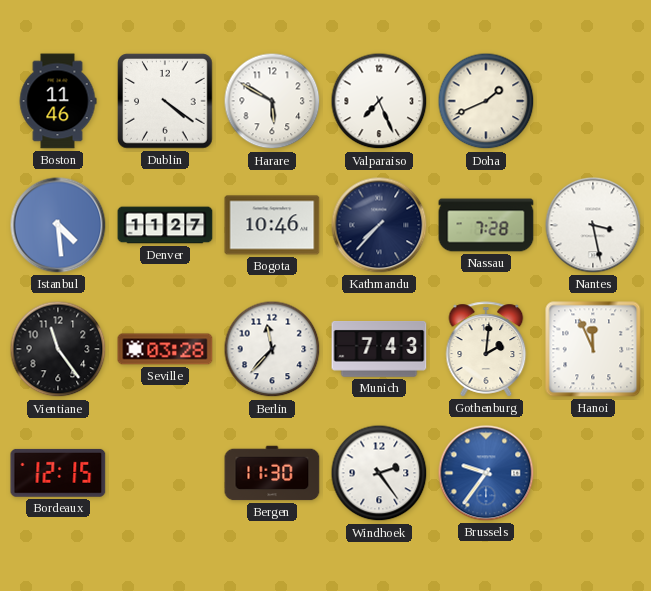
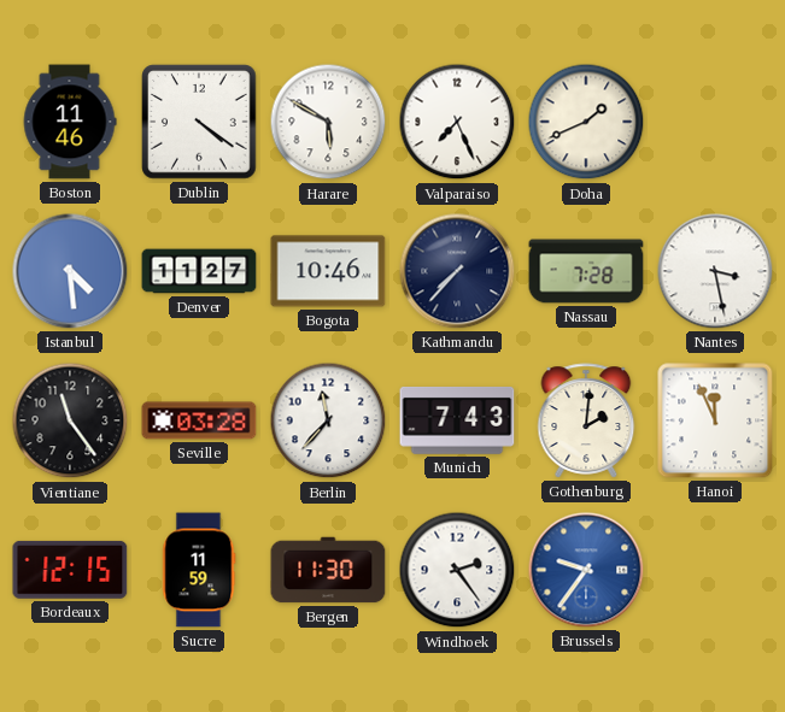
Sucre: none -> 11:59 (199, 570)
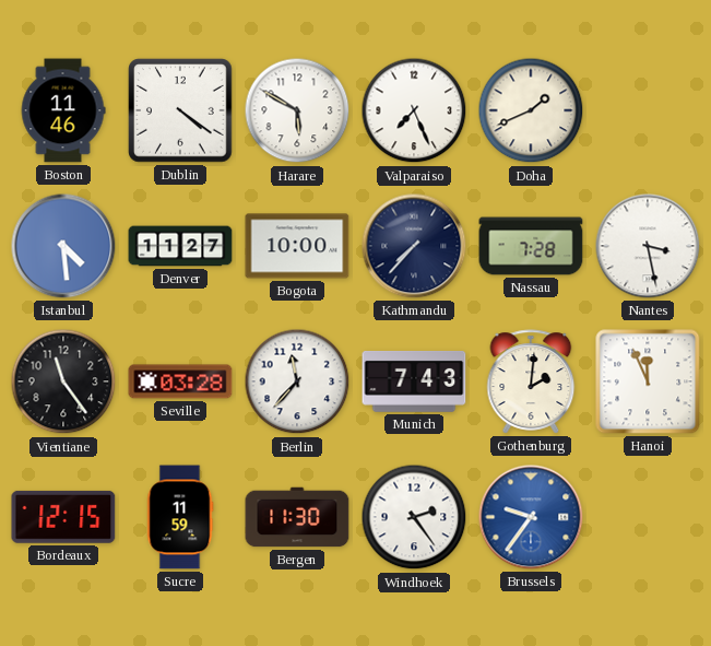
Bogota: 10:46 -> 10:00 (297, 246)
